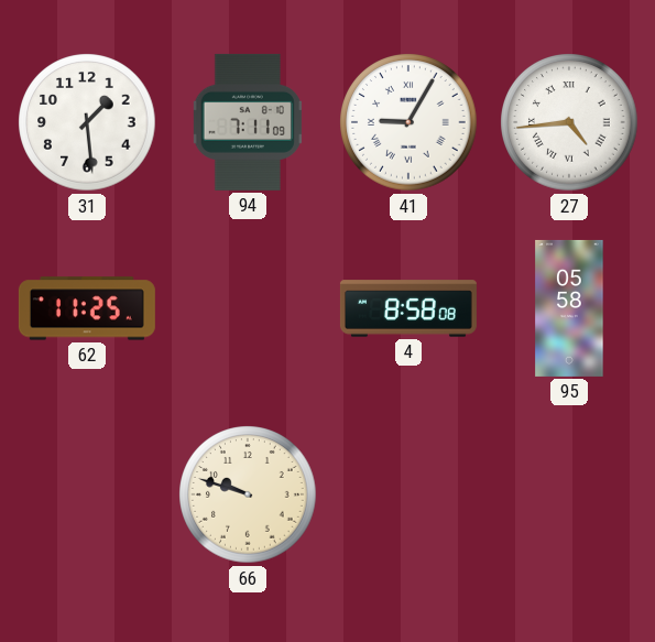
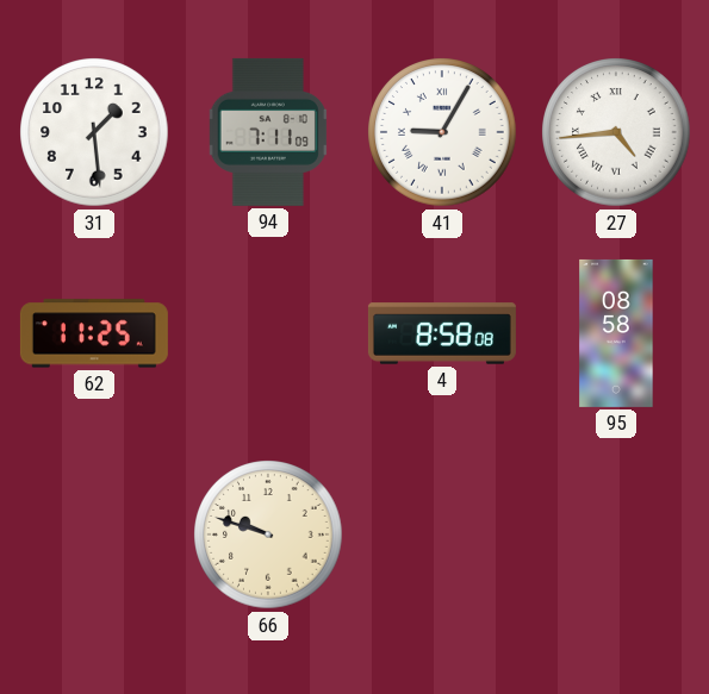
95: 05:58 -> 08:58 (616, 333)
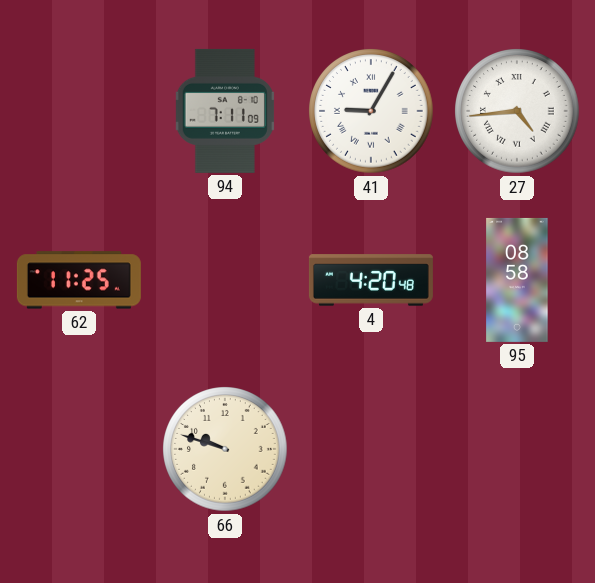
31: 1:29 -> none (94, 132)
4: 8:58 -> 4:20 (371, 280)
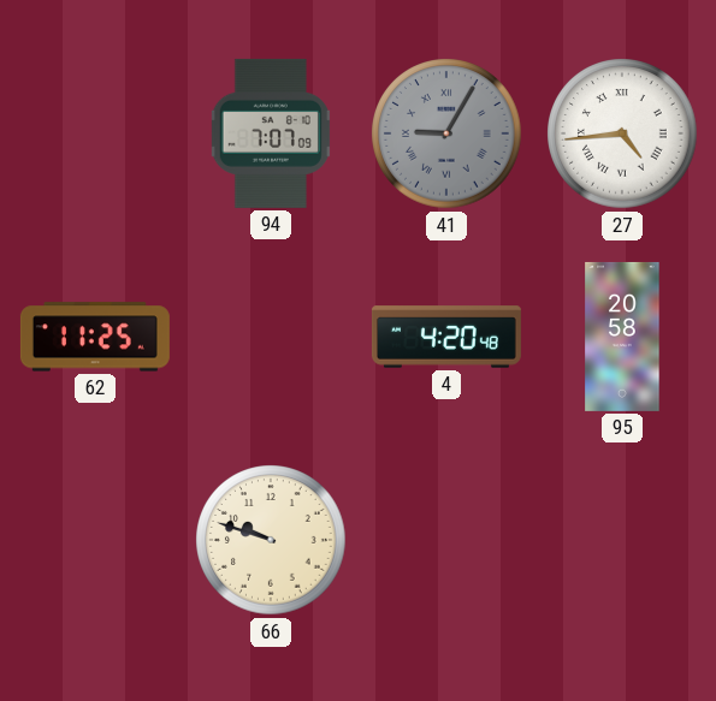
94: 7:11 -> 7:07 (271, 133)
41 dial: white -> grey (446, 133)
95: 08:58 -> 20:58 (622, 337)
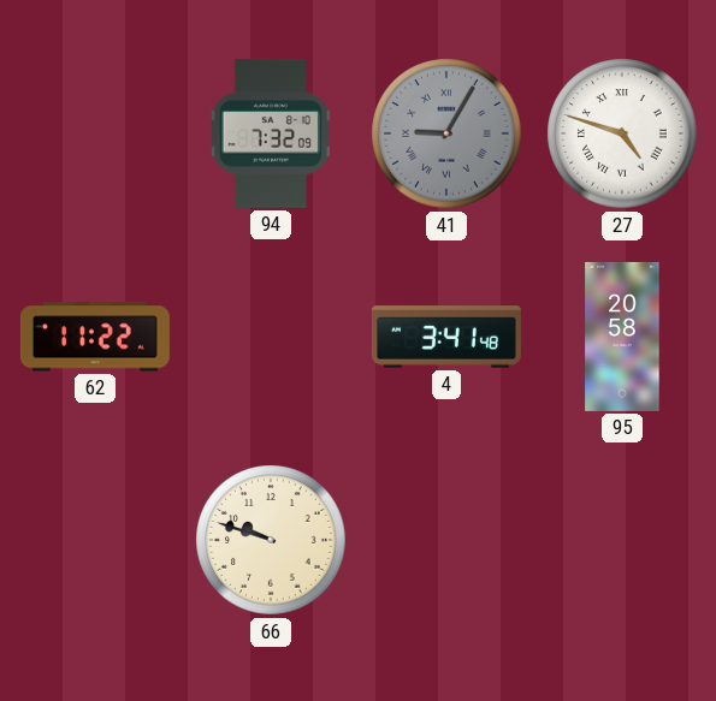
94: 7:07 -> 7:32 (271, 133)
27: 4:44 -> 4:48 (622, 133)
62: 11:25 -> 11:22 (95, 337)
4: 4:20 -> 3:41 (446, 337)
